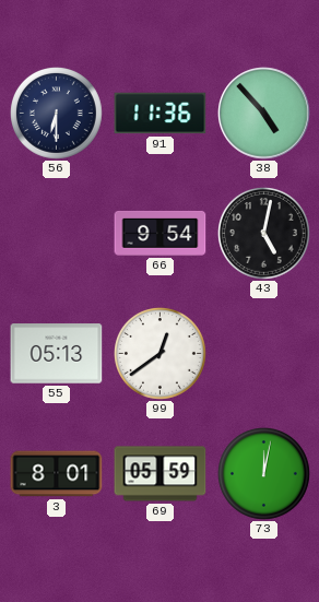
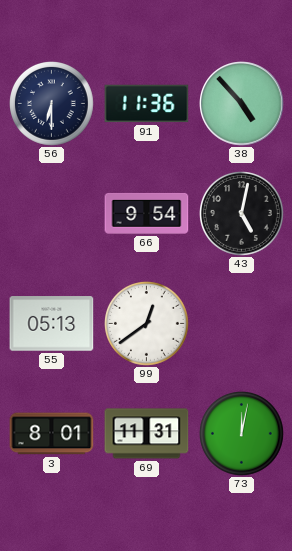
69: 05:59 -> 11:31 (147, 434)
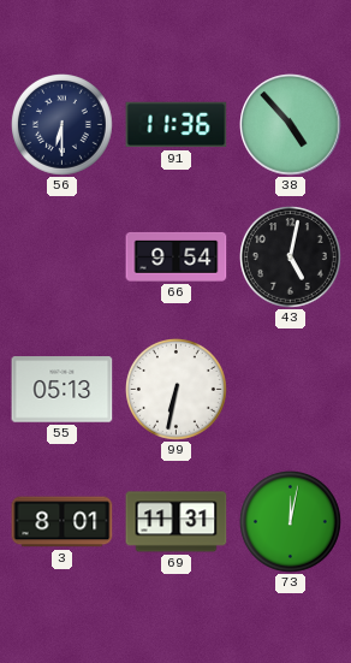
99: 12:39 -> 6:32 (177, 390)
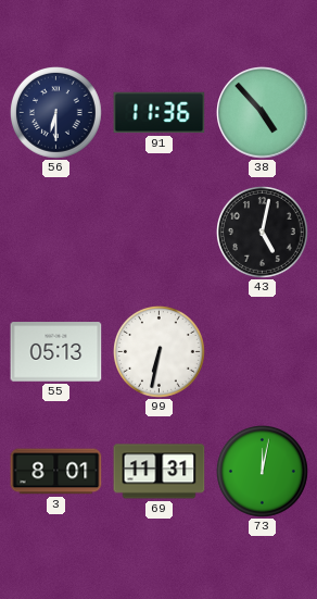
66: 9:54 -> none (177, 256)
